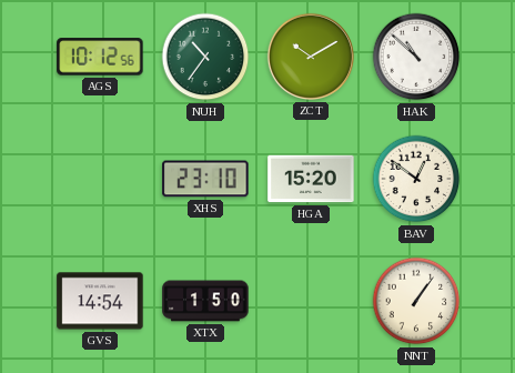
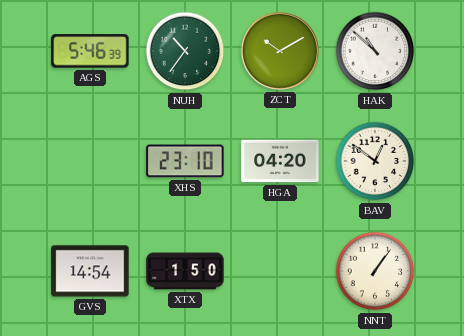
AGS: 10:12 -> 5:46 (90, 51)
HGA: 15:20 -> 04:20 (280, 161)
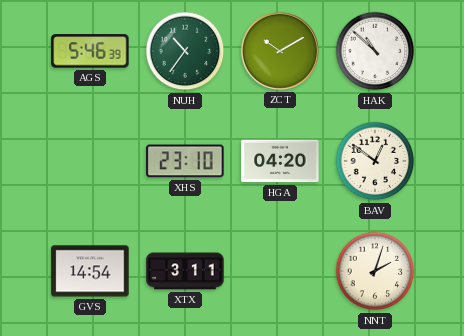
XTX: 1:50 -> 3:11 (185, 271)
NNT: 1:06 -> 2:03 (375, 271)
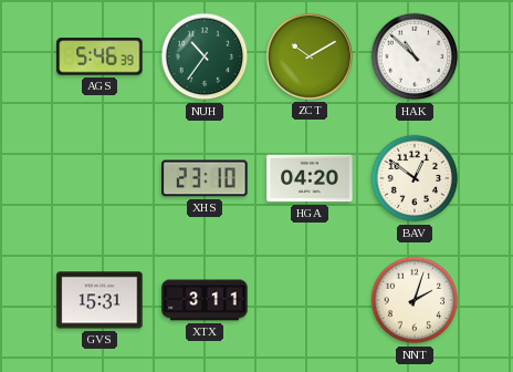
GVS: 14:54 -> 15:31 (100, 300)
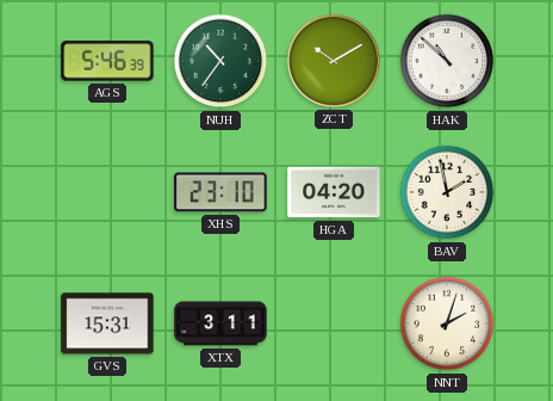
BAV: 12:51 -> 1:58 (447, 192)
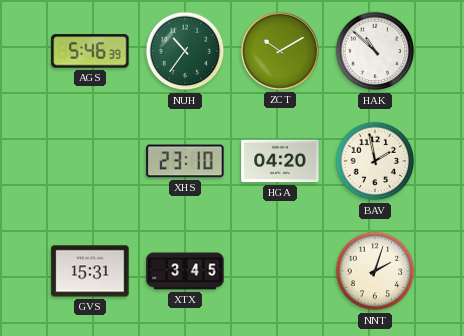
XTX: 3:11 -> 3:45 (185, 271)
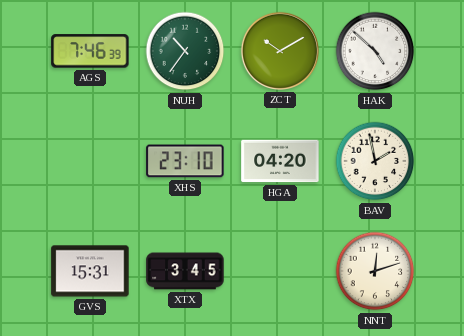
AGS: 5:46 -> 7:46 (90, 51)
HAK: 10:52 -> 4:52 (375, 51)
NNT: 2:03 -> 12:12 (375, 271)
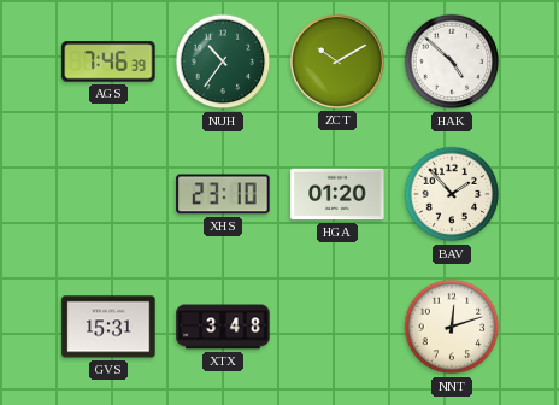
HGA: 04:20 -> 01:20 (337, 194)
BAV: 1:58 -> 1:53 (452, 194)
XTX: 3:45 -> 3:48 (223, 327)
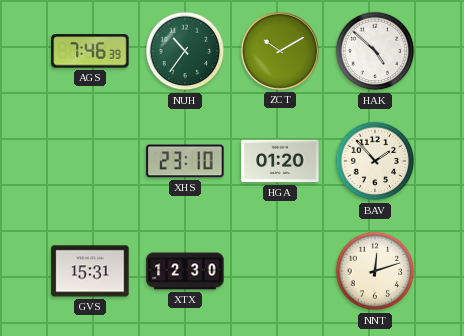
XTX: 3:48 -> 12:30 (185, 271)
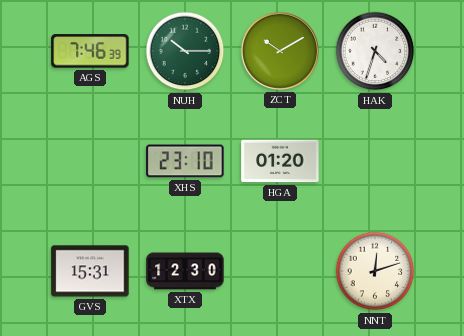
NUH: 10:36 -> 10:15 (185, 51)
HAK: 4:52 -> 4:33 (375, 51)
BAV: 1:53 -> none (375, 161)
